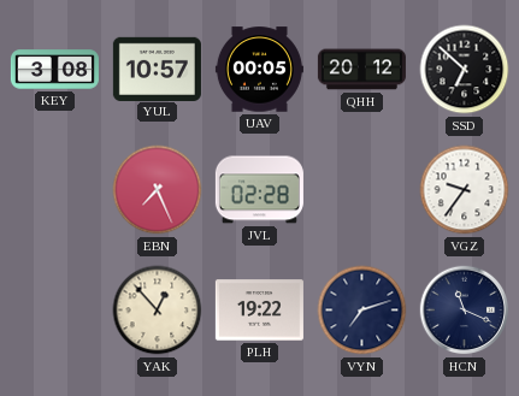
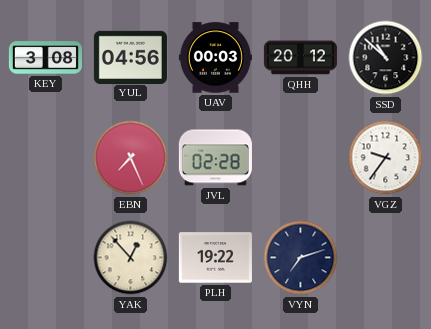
YUL: 10:57 -> 04:56 (130, 57)
UAV: 00:05 -> 00:03 (215, 58)
SSD: 6:52 -> 10:52 (386, 58)
HCN: 11:19 -> none (465, 311)
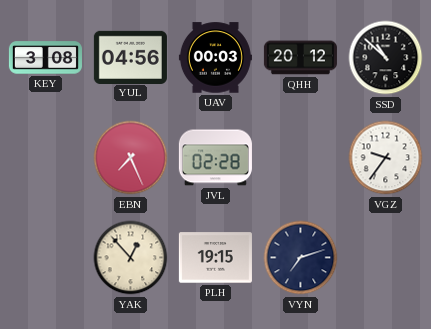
PLH: 19:22 -> 19:15 (215, 258)
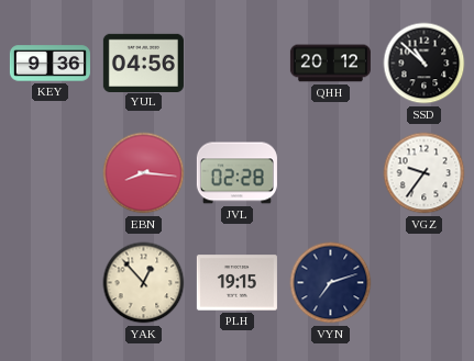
KEY: 3:08 -> 9:36 (49, 64)
UAV: 00:03 -> none (215, 58)
EBN: 7:26 -> 8:16 (144, 173)
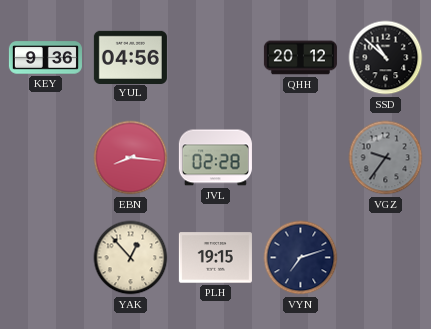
VGZ dial: white -> grey (386, 158)
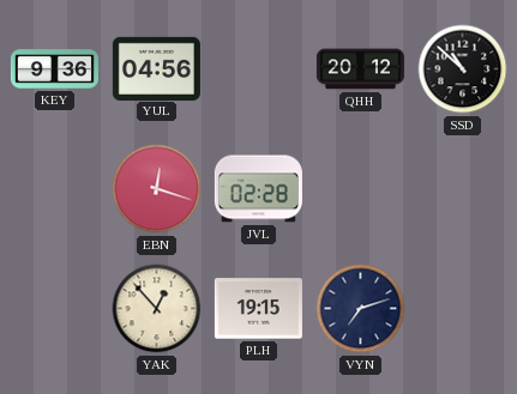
EBN: 8:16 -> 12:18 (157, 189)
VGZ: 9:36 -> none (386, 158)
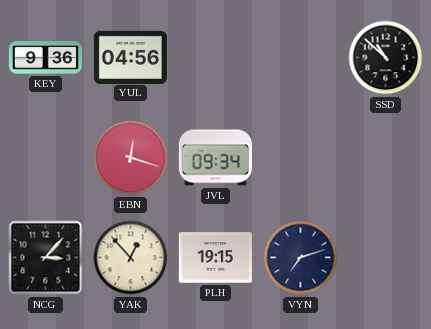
QHH: 20:12 -> none (360, 69)
JVL: 02:28 -> 09:34 (215, 158)
NCG: none -> 3:07 (46, 258)
